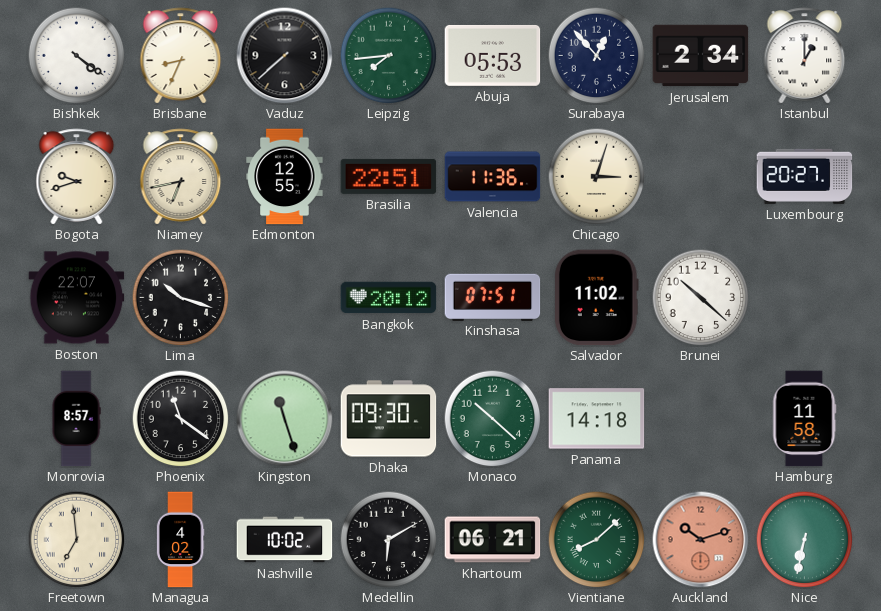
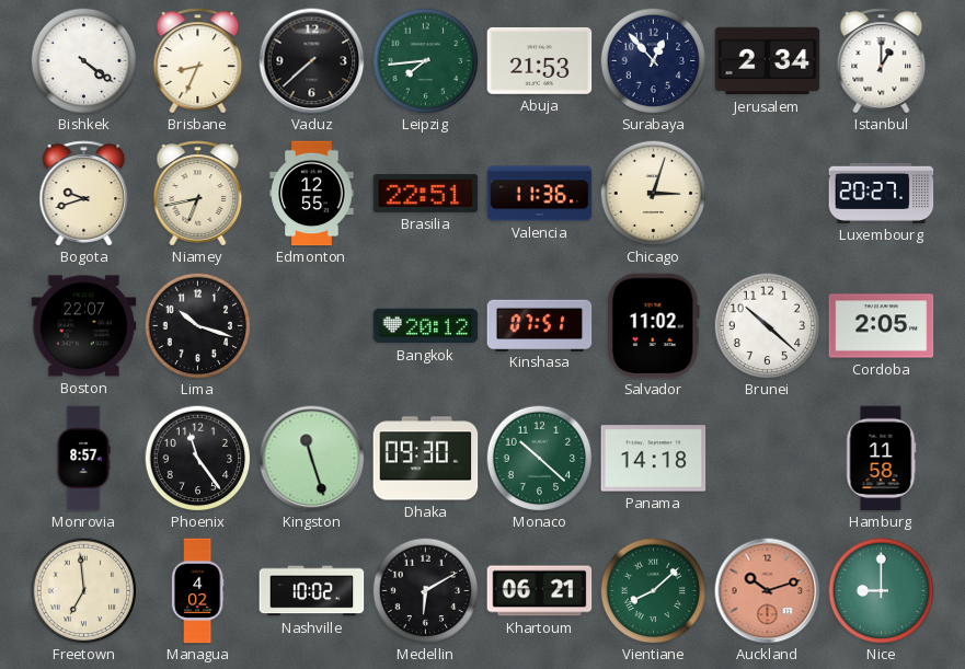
Abuja: 05:53 -> 21:53 (540, 61)
Cordoba: none -> 2:05 (882, 326)
Phoenix: 11:21 -> 11:24 (197, 458)
Nice: 6:32 -> 9:00 (881, 590)
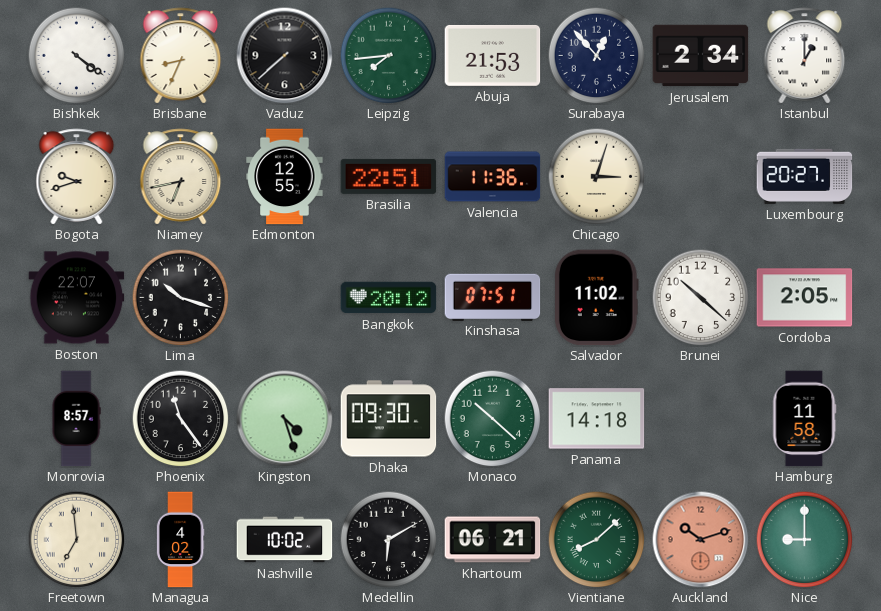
Kingston: 11:27 -> 4:27 (285, 419)
